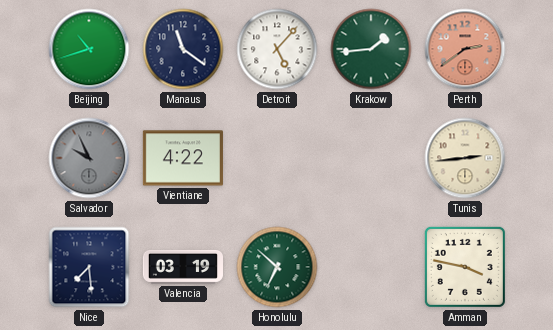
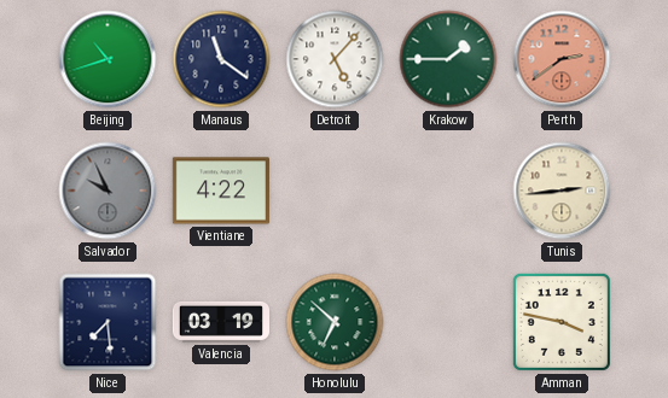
Krakow: 1:44 -> 1:45 (448, 59)
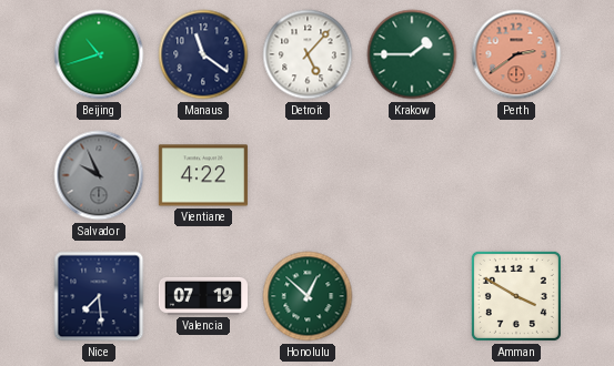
Tunis: 2:44 -> none (562, 191)
Valencia: 03:19 -> 07:19 (202, 296)
Honolulu: 6:52 -> 12:52 (308, 296)
Amman: 3:47 -> 3:50 (516, 296)
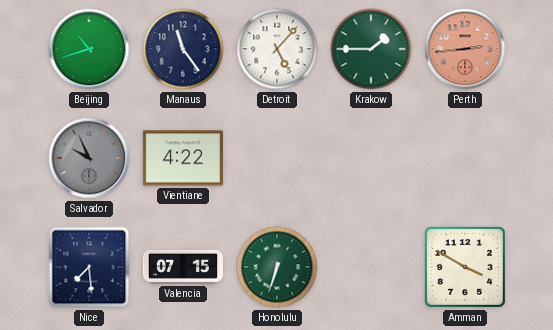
Manaus: 11:21 -> 11:24 (183, 49)
Perth: 2:39 -> 2:44 (465, 49)
Valencia: 07:19 -> 07:15 (182, 267)
Honolulu: 12:52 -> 6:33 (277, 267)
